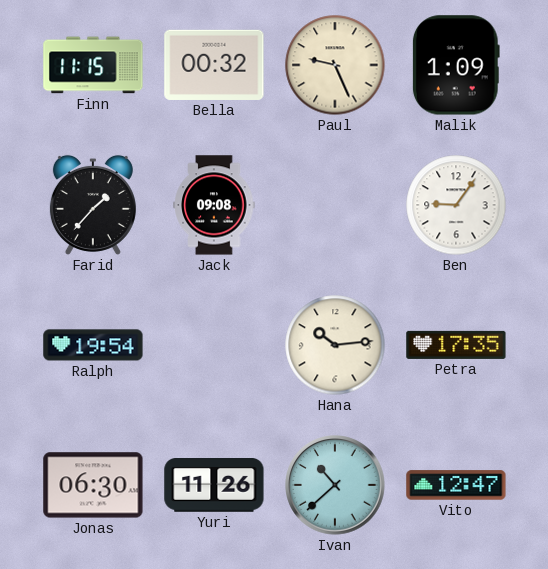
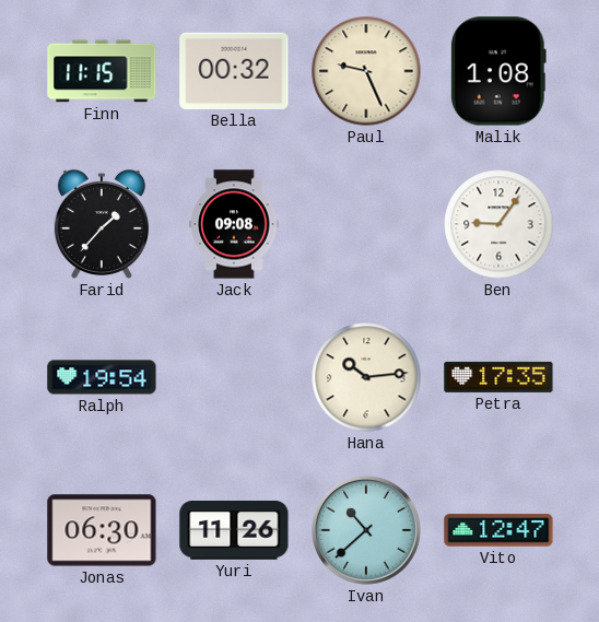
Malik: 1:09 -> 1:08 (498, 71)
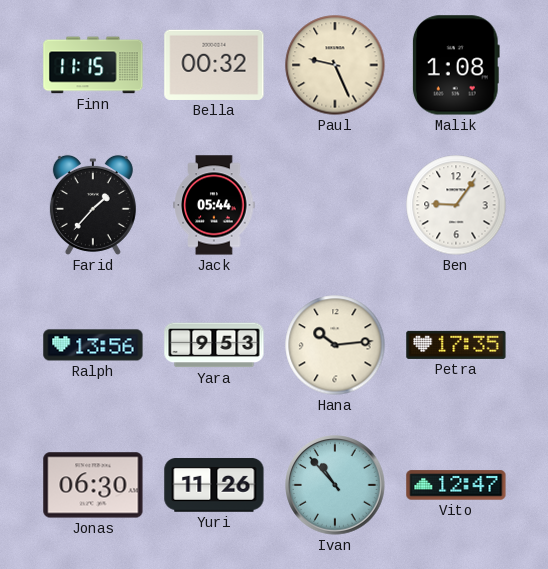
Jack: 09:08 -> 05:44 (214, 205)
Ralph: 19:54 -> 13:56 (93, 345)
Yara: none -> 9:53 (214, 345)
Ivan: 10:38 -> 10:53 (335, 485)
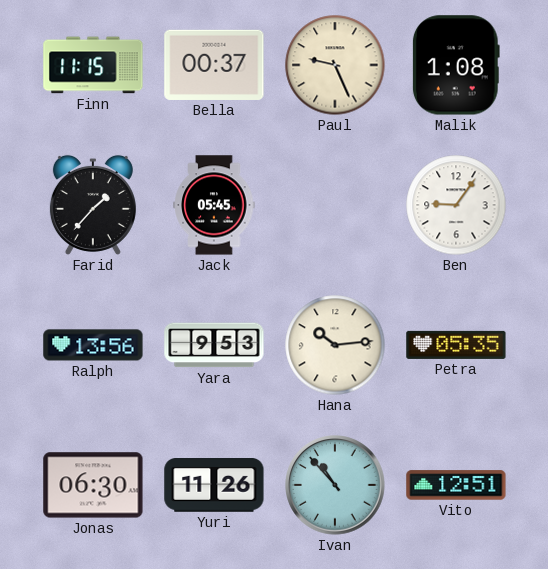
Bella: 00:32 -> 00:37 (214, 65)
Jack: 05:44 -> 05:45 (214, 205)
Petra: 17:35 -> 05:35 (456, 345)
Vito: 12:47 -> 12:51 (456, 485)
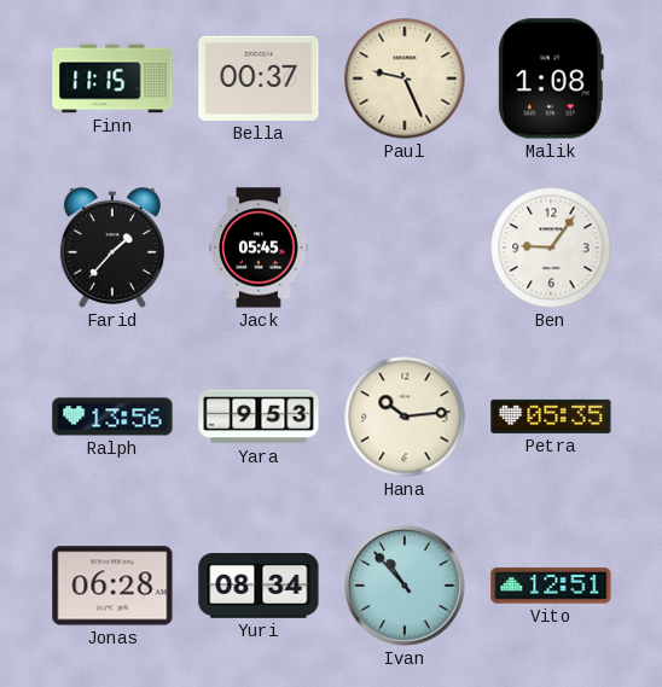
Jonas: 06:30 -> 06:28 (112, 586)
Yuri: 11:26 -> 08:34 (259, 587)
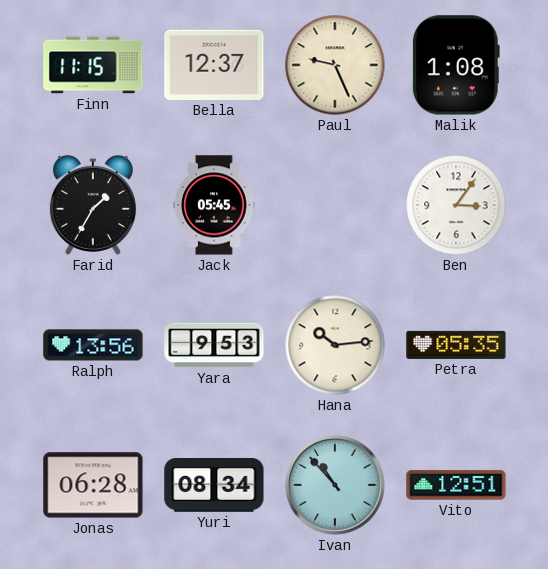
Bella: 00:37 -> 12:37 (214, 65)
Farid: 1:37 -> 1:35 (93, 205)
Ben: 9:06 -> 3:06 (456, 205)
